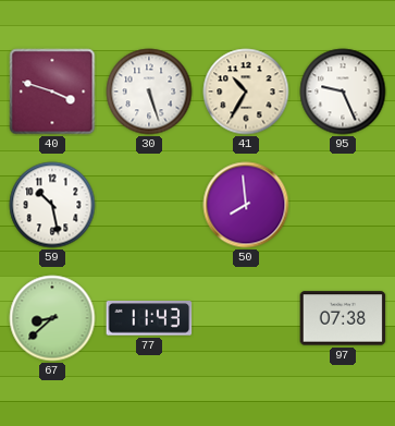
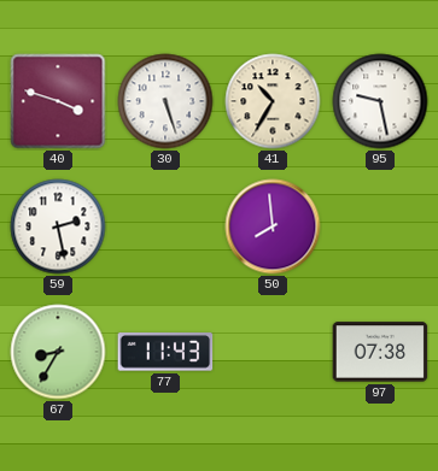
95: 9:26 -> 9:28 (380, 101)
59: 10:28 -> 2:28 (58, 226)
67: 8:38 -> 8:35 (58, 352)
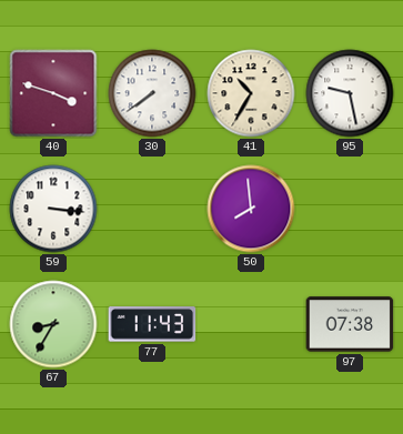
30: 5:27 -> 7:39 (152, 93)
59: 2:28 -> 3:16 (53, 209)
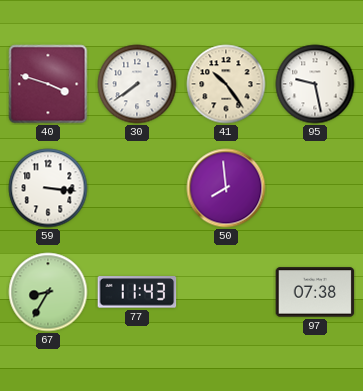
41: 10:35 -> 10:24 (226, 84)
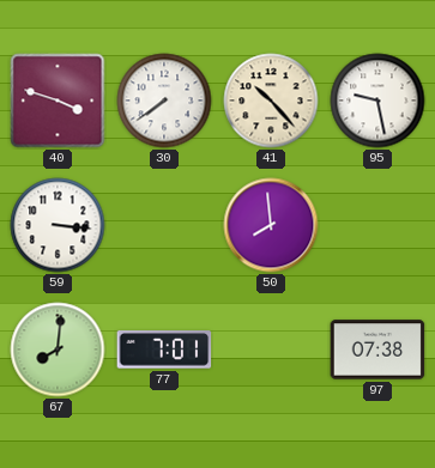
41: 10:24 -> 10:23 (271, 101)
67: 8:35 -> 8:01 (58, 350)
77: 11:43 -> 7:01 (164, 350)
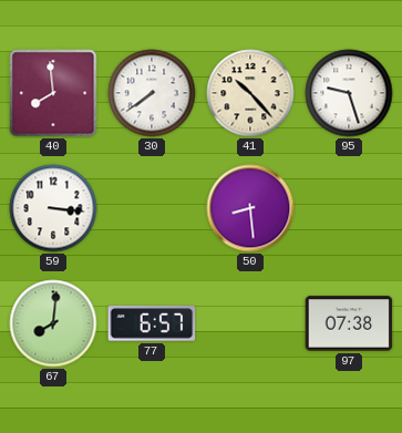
40: 3:48 -> 7:59 (53, 93)
95: 9:28 -> 9:27 (349, 93)
50: 7:59 -> 8:29 (250, 208)
77: 7:01 -> 6:57 (152, 323)
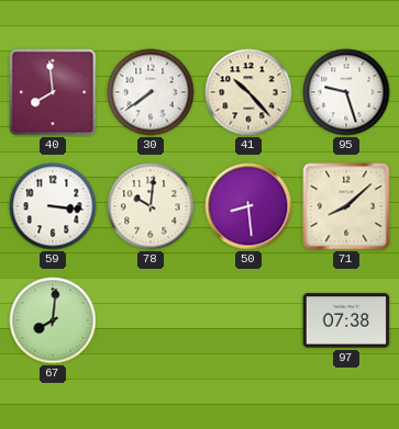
78: none -> 10:01 (151, 206)
71: none -> 8:08 (346, 206)
77: 6:57 -> none (152, 323)
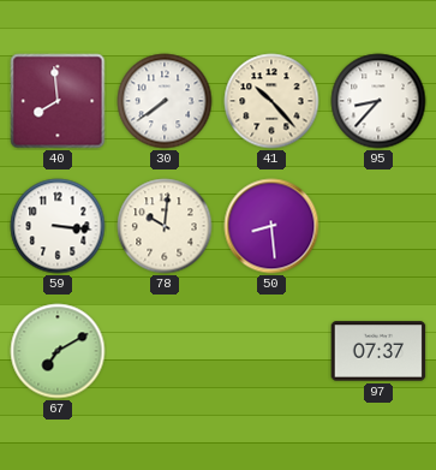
95: 9:27 -> 8:37 (378, 101)
71: 8:08 -> none (346, 206)
67: 8:01 -> 7:10 (58, 351)
97: 07:38 -> 07:37 (378, 351)
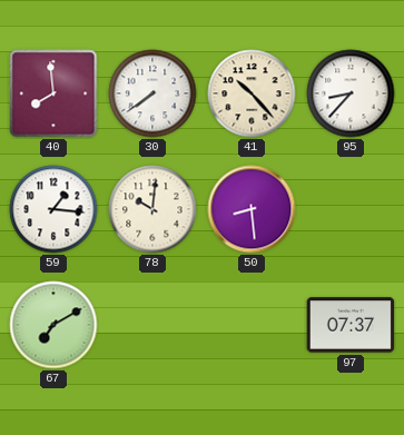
59: 3:16 -> 1:16 (53, 209)
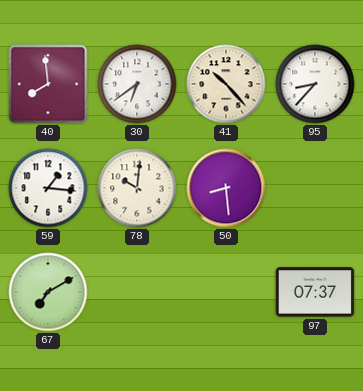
30: 7:39 -> 6:39 (137, 84)
